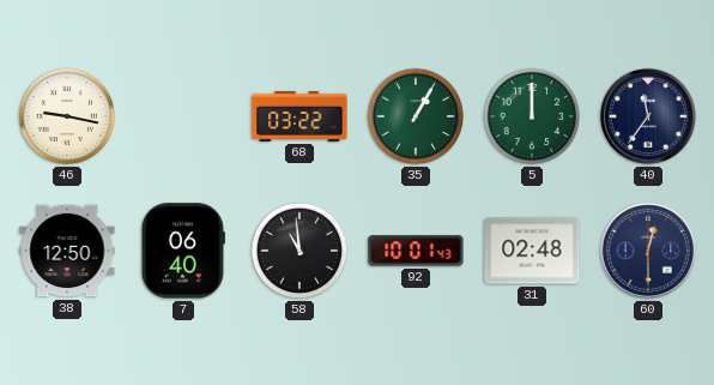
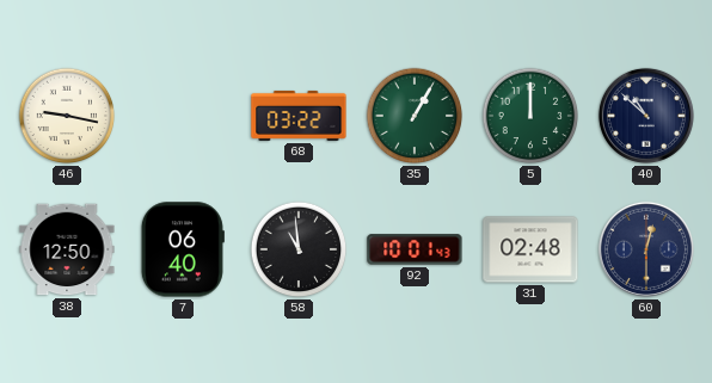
40: 11:36 -> 10:52 (646, 116)
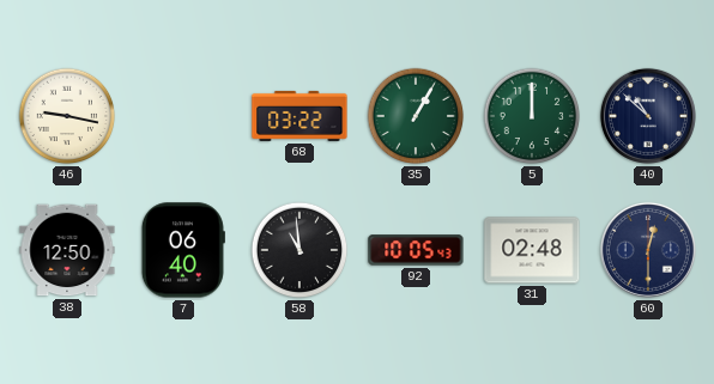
92: 10:01 -> 10:05 (416, 250)
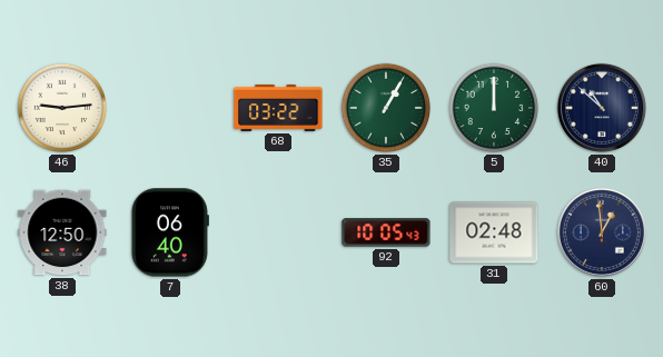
46: 9:17 -> 9:14 (62, 108)
58: 10:59 -> none (299, 250)
60: 12:30 -> 12:59 (602, 232)
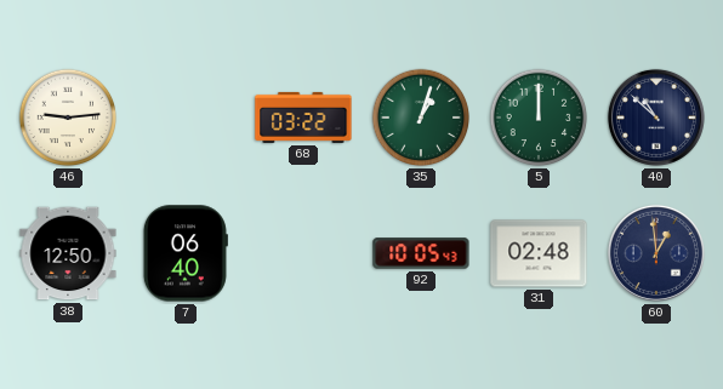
35: 1:05 -> 1:03 (421, 118)
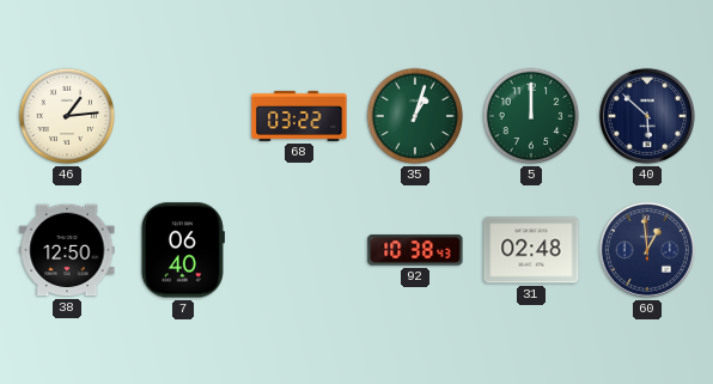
46: 9:14 -> 1:14 (67, 116)
40: 10:52 -> 5:52 (647, 116)
92: 10:05 -> 10:38 (415, 250)
